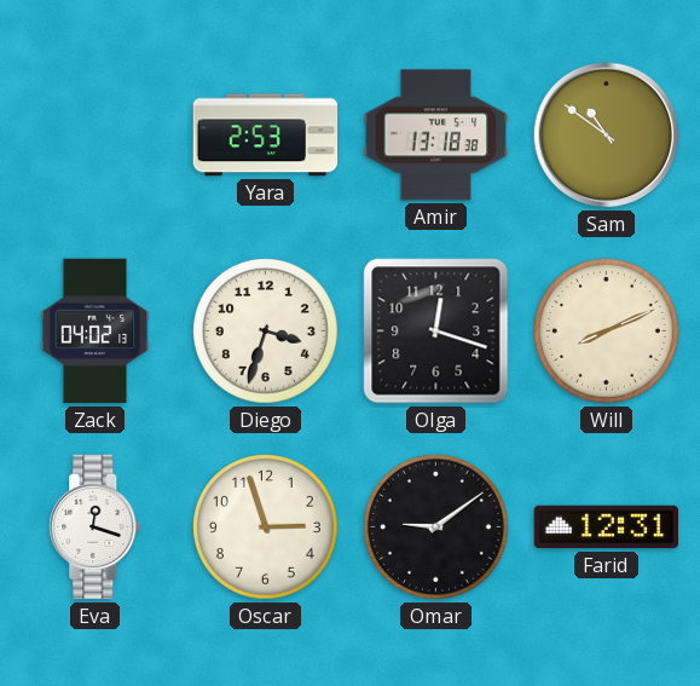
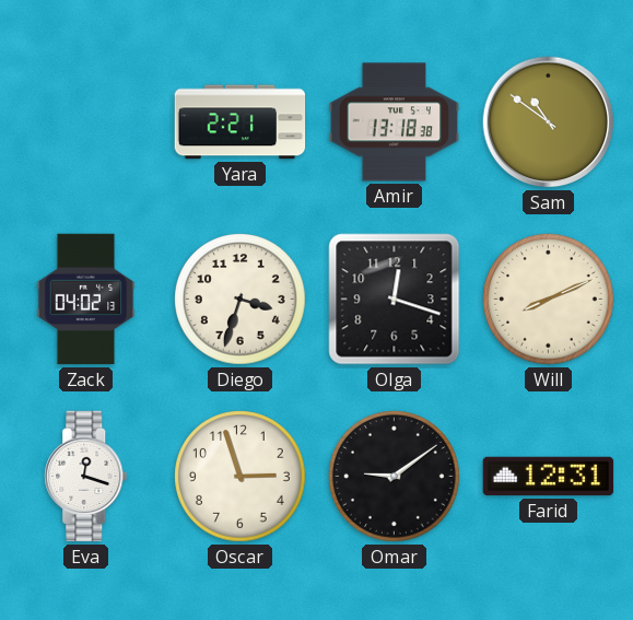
Yara: 2:53 -> 2:21 (241, 122)
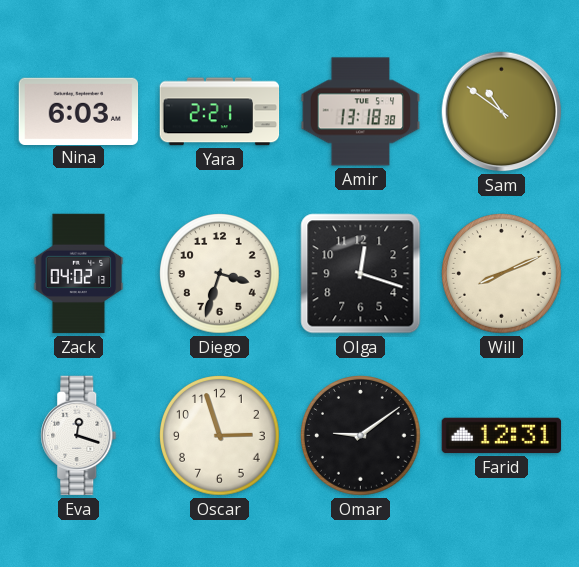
Nina: none -> 6:03 (79, 111)
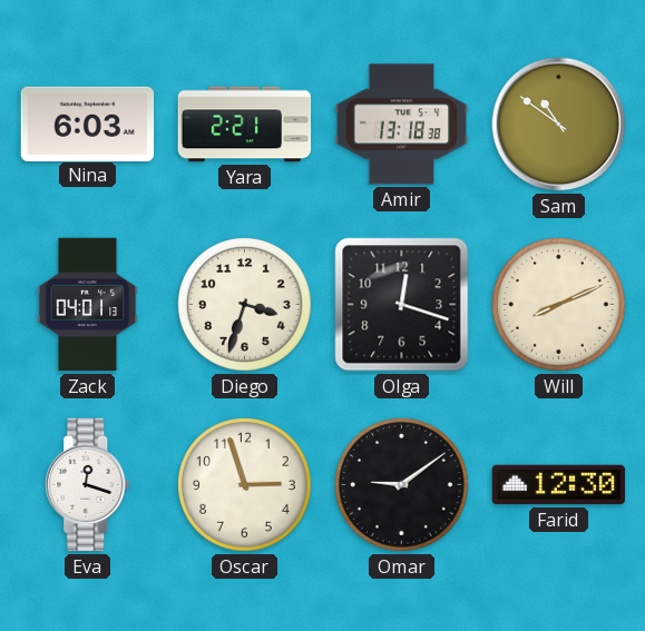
Zack: 04:02 -> 04:01 (88, 305)
Farid: 12:31 -> 12:30 (559, 485)
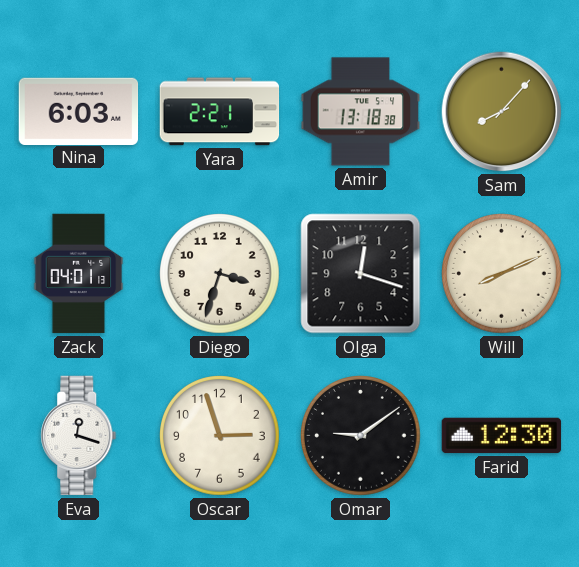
Sam: 10:51 -> 8:07 (502, 112)
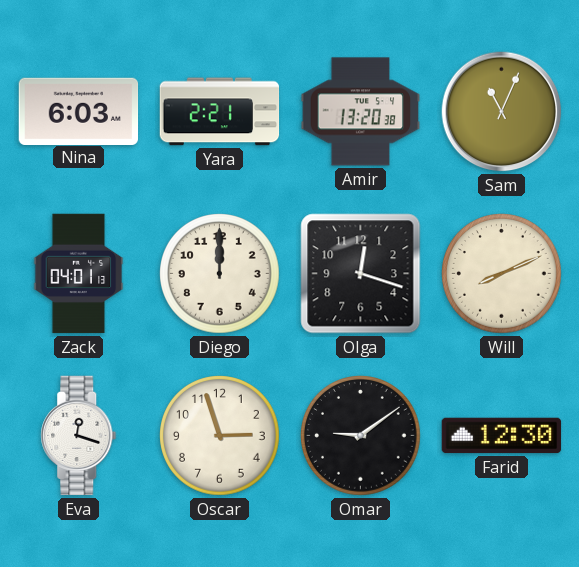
Amir: 13:18 -> 13:20 (361, 112)
Sam: 8:07 -> 11:04 (502, 112)
Diego: 3:33 -> 12:00 (220, 274)
